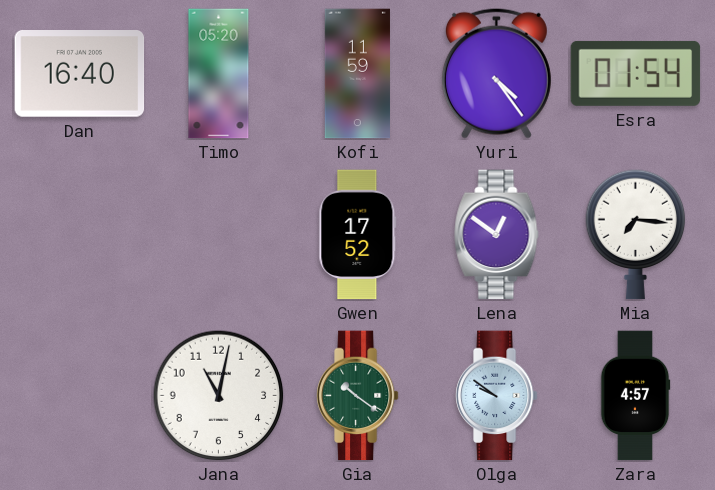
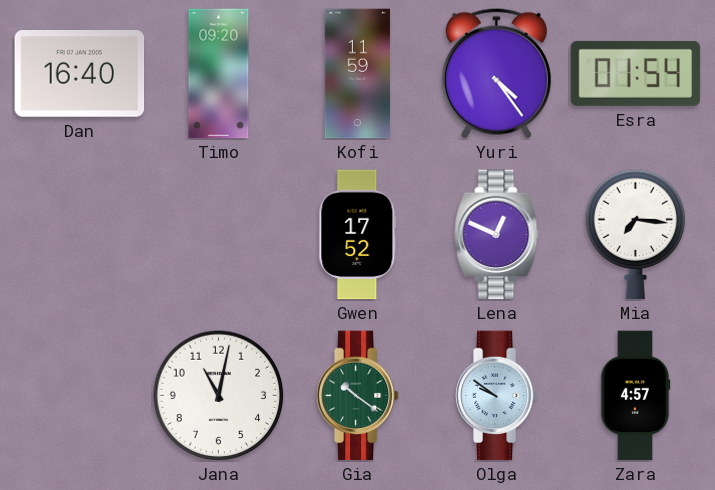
Timo: 05:20 -> 09:20 (219, 74)
Lena: 12:51 -> 12:49 (497, 235)
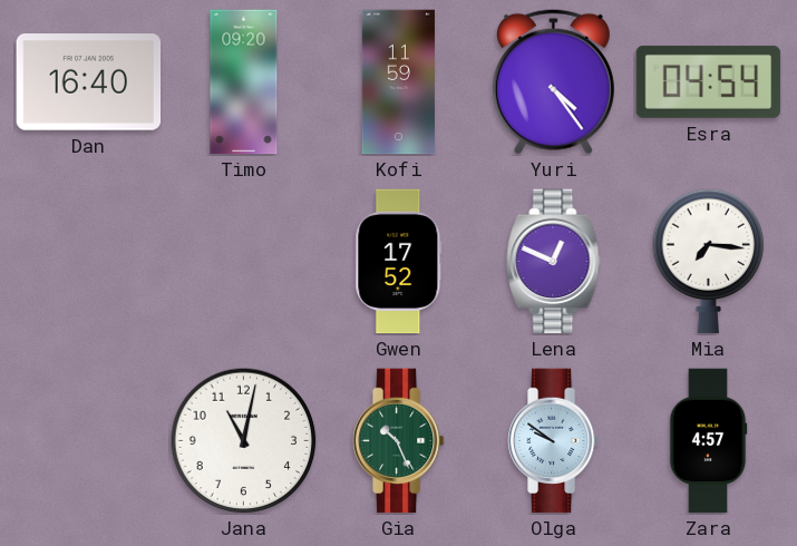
Esra: 01:54 -> 04:54 (709, 81)
Gia: 10:21 -> 10:26 (398, 441)
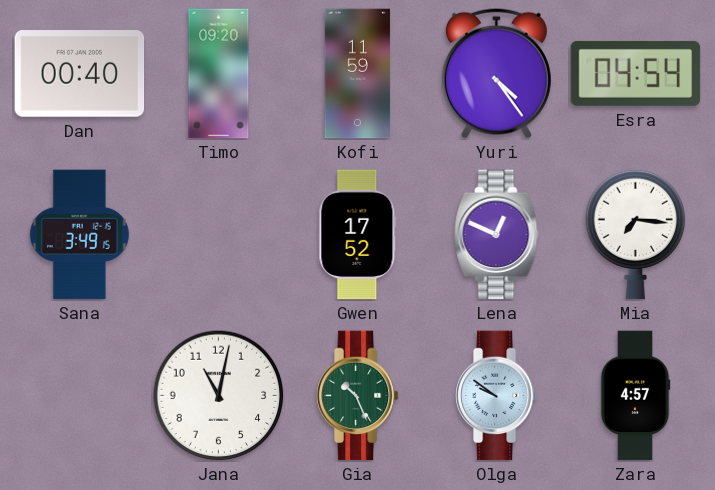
Dan: 16:40 -> 00:40 (80, 74)
Sana: none -> 3:49 (79, 235)
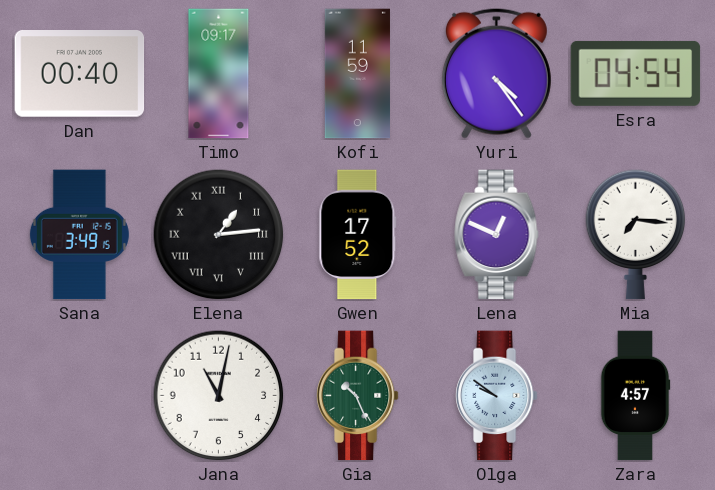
Timo: 09:20 -> 09:17 (219, 74)
Elena: none -> 1:14 (219, 235)
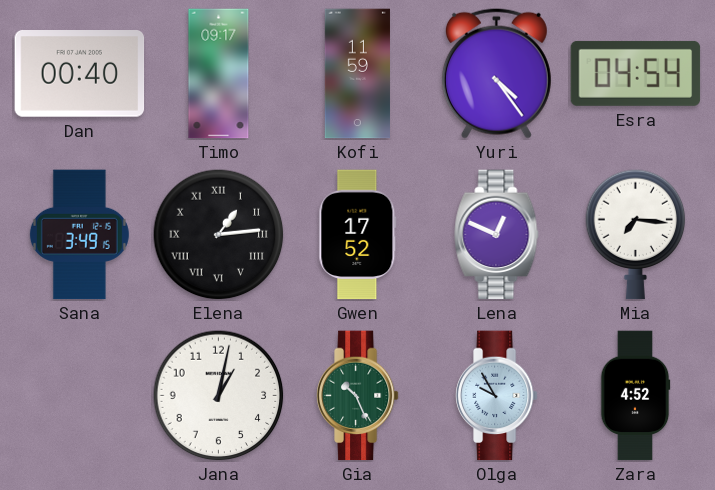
Jana: 11:02 -> 1:02 (219, 396)
Olga: 9:51 -> 9:55 (496, 396)
Zara: 4:57 -> 4:52 (635, 396)
